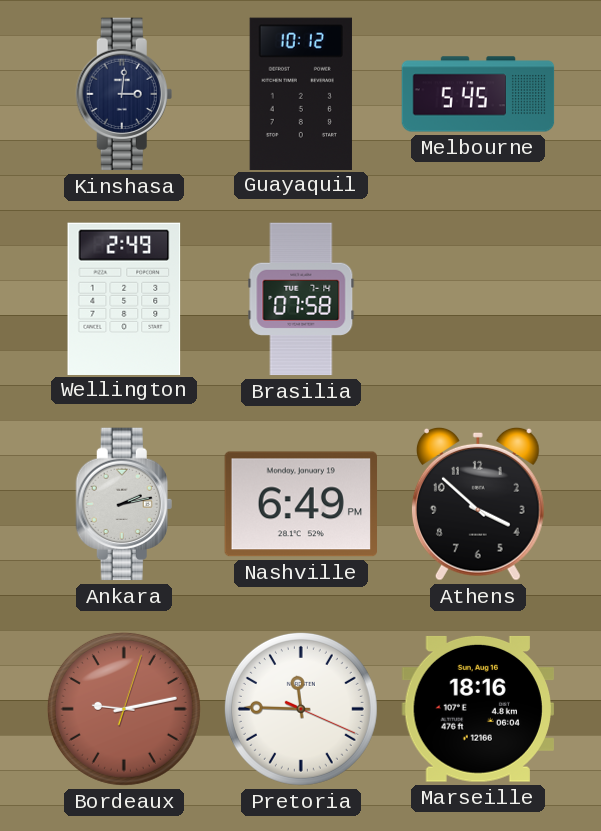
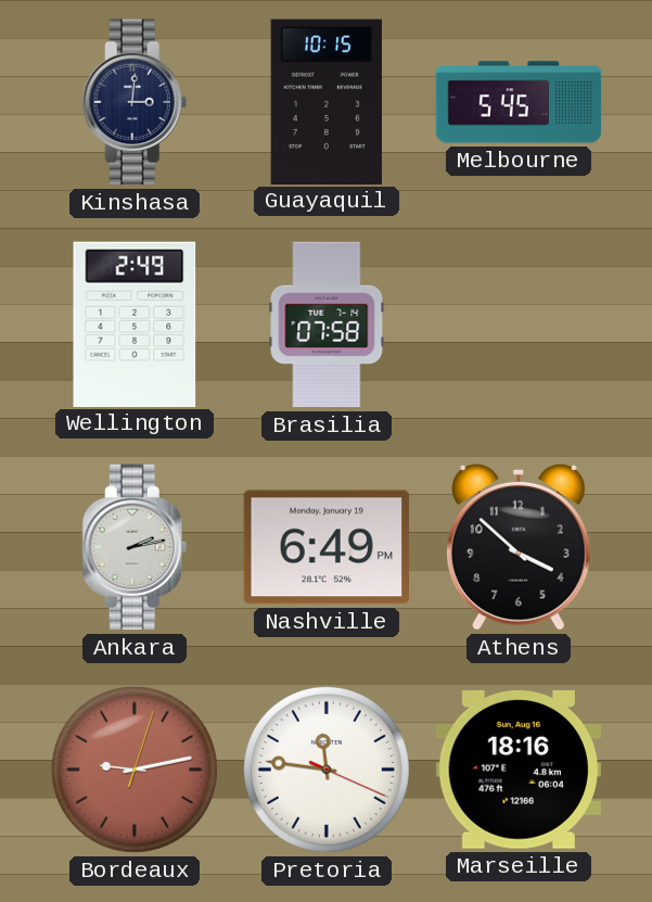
Guayaquil: 10:12 -> 10:15 (327, 101)
Pretoria: 11:45 -> 11:46 (327, 770)
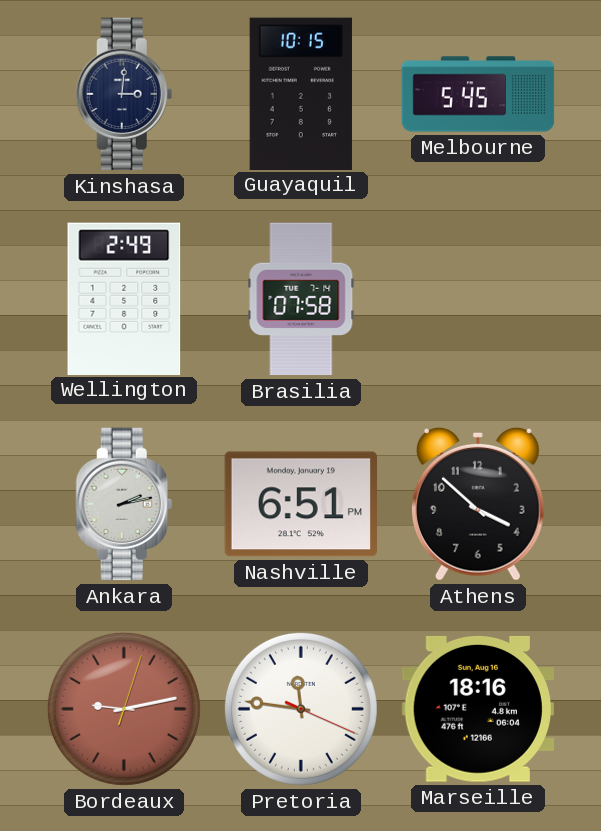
Nashville: 6:49 -> 6:51 (300, 504)
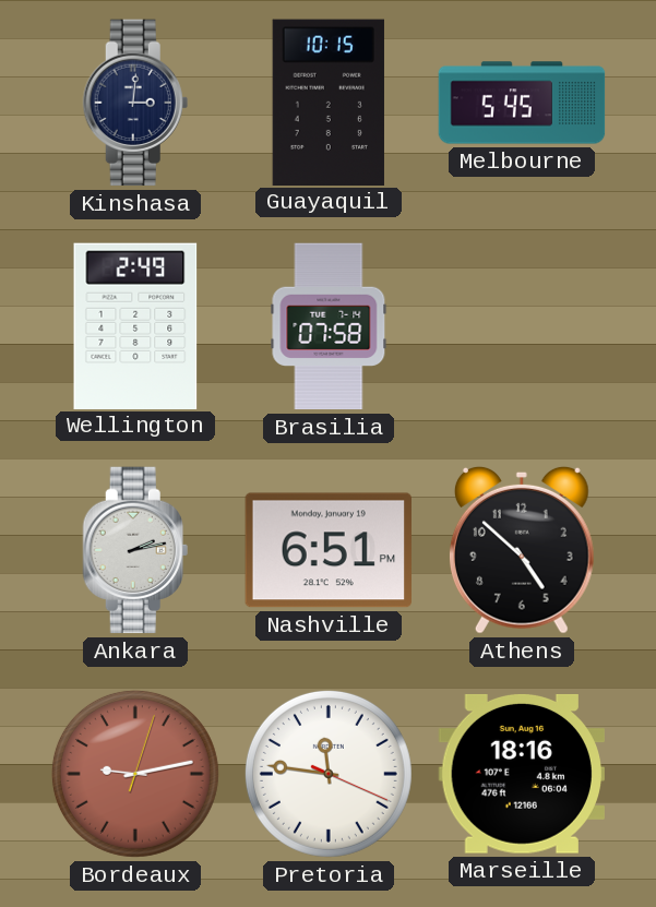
Athens: 3:52 -> 4:52 (522, 550)
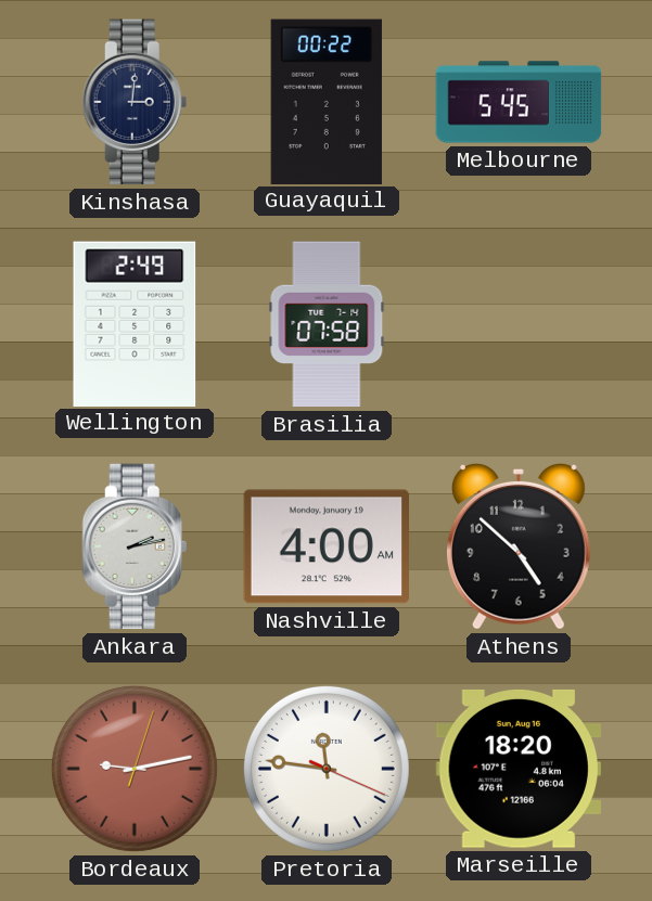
Guayaquil: 10:15 -> 00:22 (327, 101)
Nashville: 6:51 -> 4:00 (325, 546)
Marseille: 18:16 -> 18:20 (519, 769)
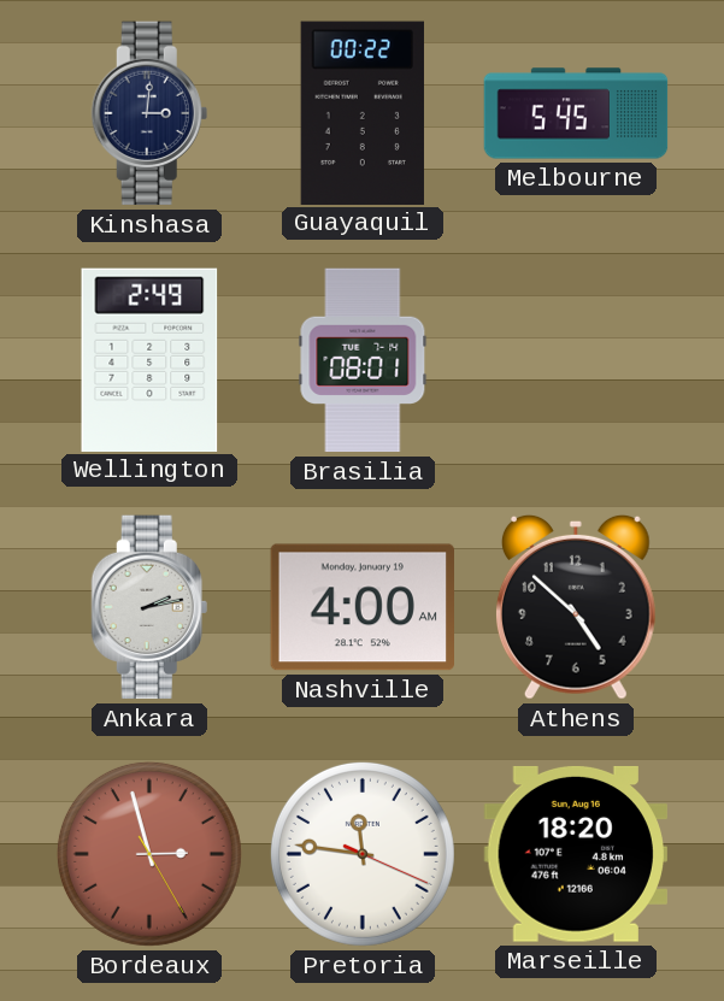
Brasilia: 07:58 -> 08:01 (363, 360)
Bordeaux: 9:13 -> 2:57 (149, 854)
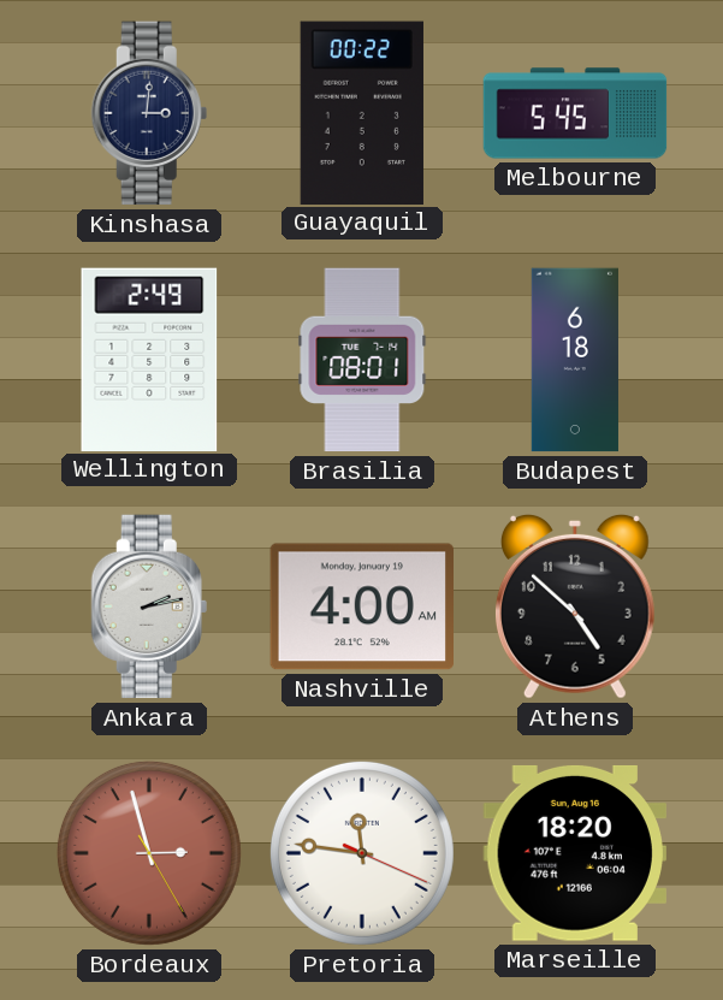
Budapest: none -> 6:18 (574, 360)
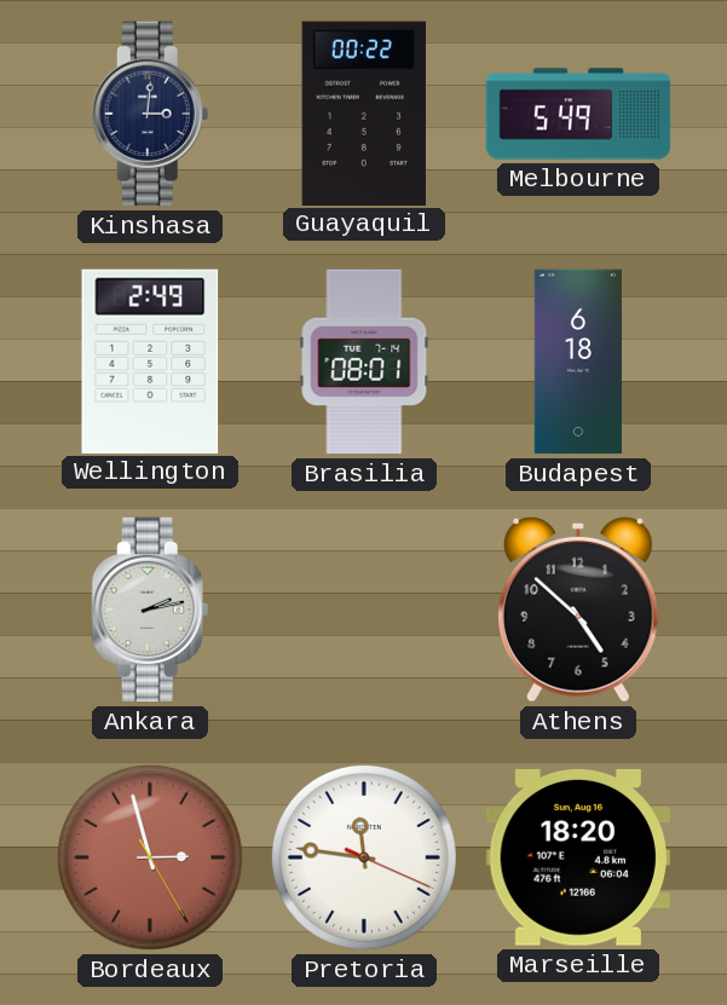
Melbourne: 5:45 -> 5:49 (578, 114)
Nashville: 4:00 -> none (361, 606)
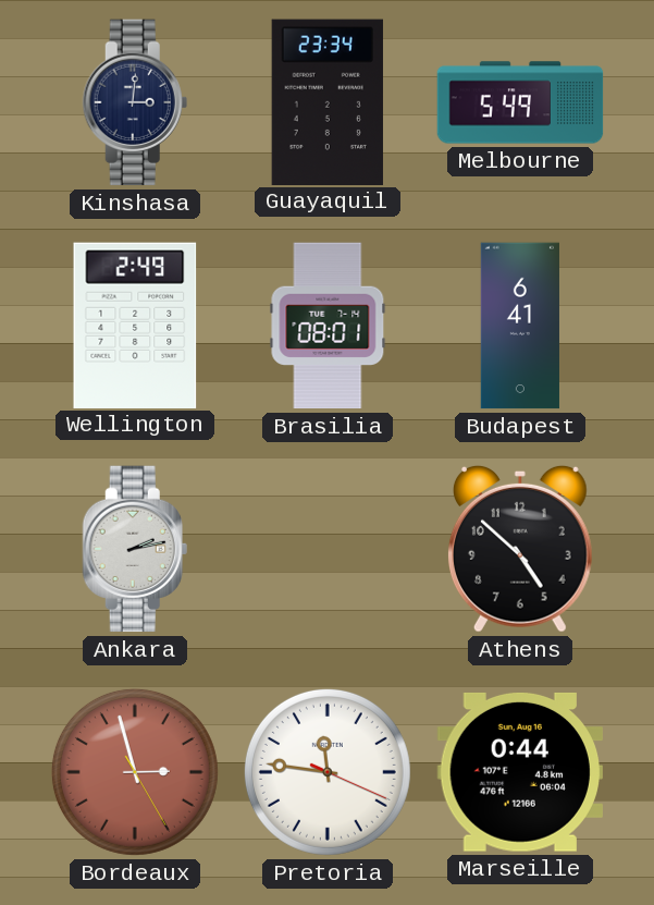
Guayaquil: 00:22 -> 23:34 (328, 101)
Budapest: 6:18 -> 6:41 (519, 326)
Marseille: 18:20 -> 0:44 (520, 772)
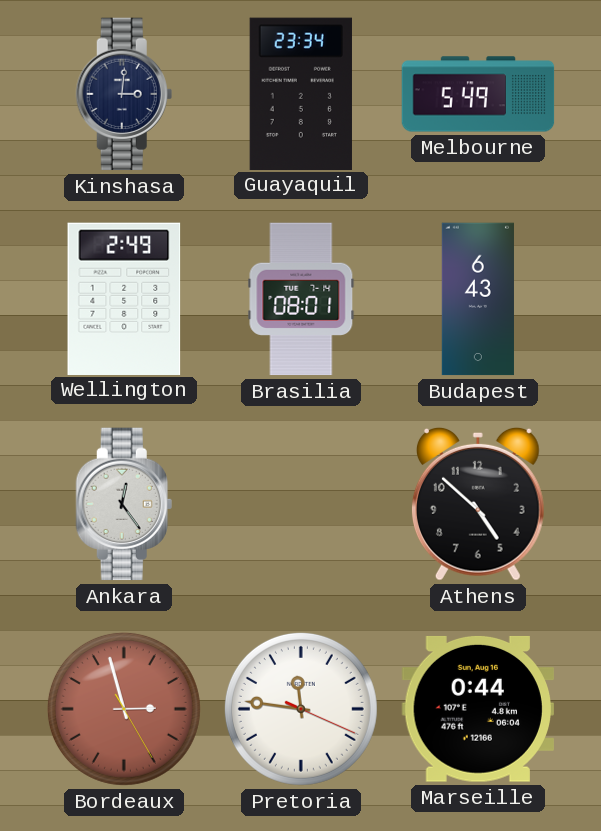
Budapest: 6:41 -> 6:43 (477, 299)
Ankara: 2:13 -> 12:24 (124, 504)
